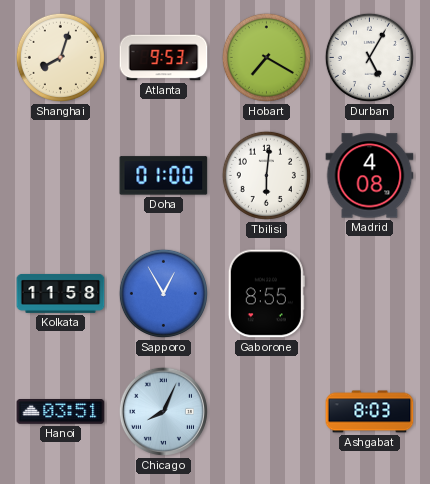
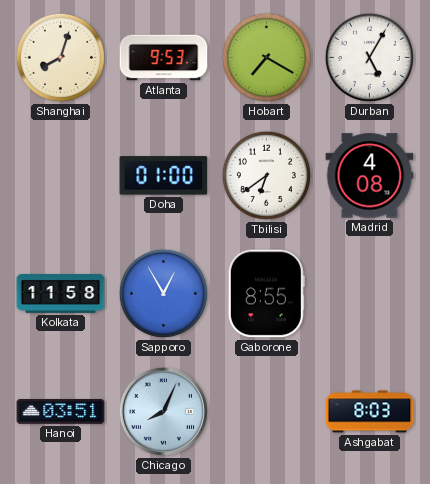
Tbilisi: 6:01 -> 6:39 (266, 175)
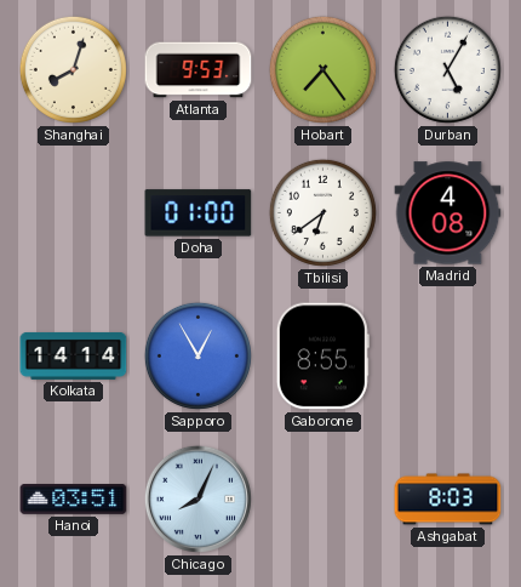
Hobart: 7:20 -> 7:24 (322, 69)
Kolkata: 11:58 -> 14:14 (74, 355)
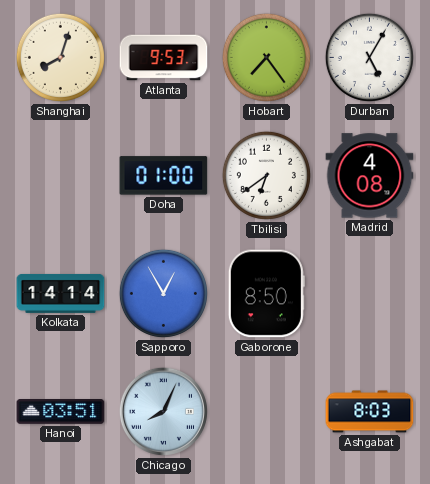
Gaborone: 8:55 -> 8:50 (266, 294)
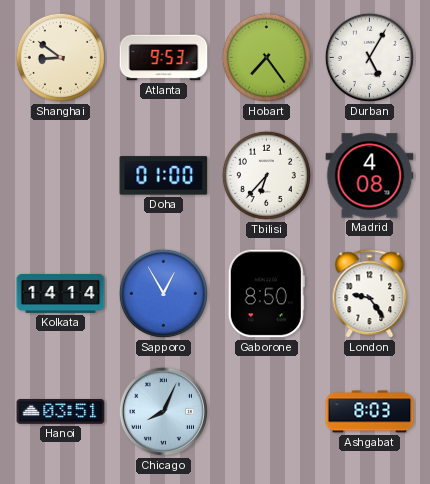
Shanghai: 8:03 -> 8:51 (60, 57)
Tbilisi: 6:39 -> 6:37 (266, 175)
London: none -> 9:24 (370, 294)
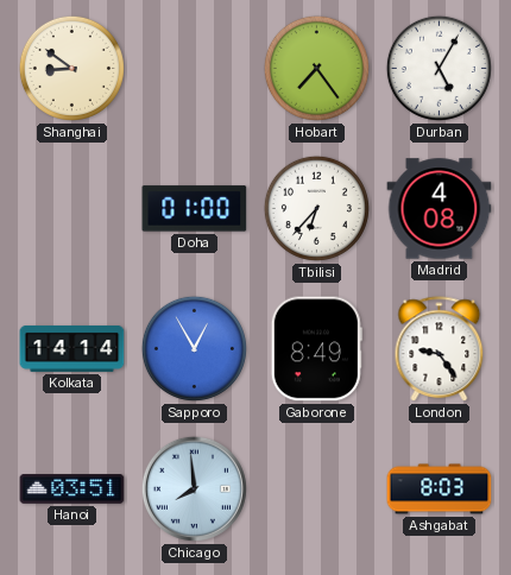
Atlanta: 9:53 -> none (164, 58)
Gaborone: 8:50 -> 8:49 (316, 349)
Chicago: 8:04 -> 7:59 (194, 488)
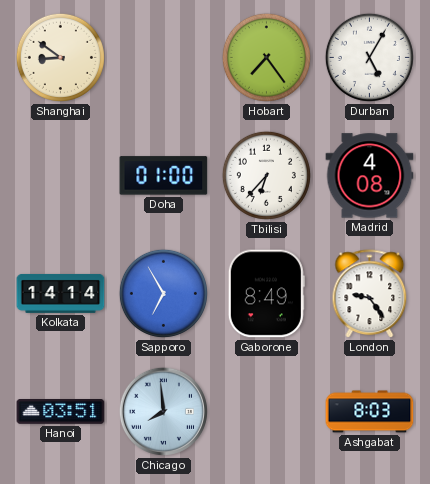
Sapporo: 12:55 -> 6:55 (163, 293)
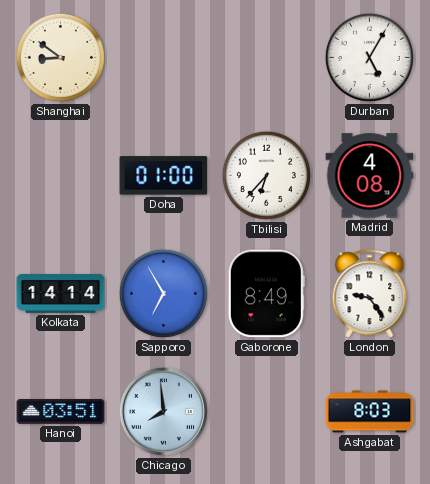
Hobart: 7:24 -> none (266, 57)
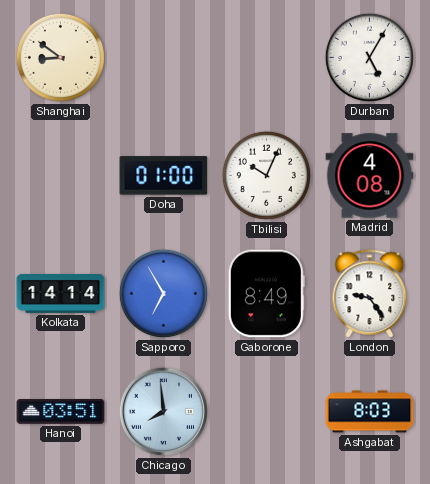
Tbilisi: 6:37 -> 10:04 (266, 175)
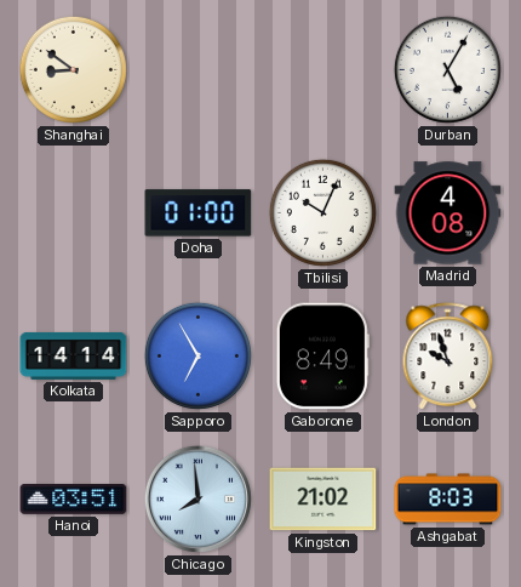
London: 9:24 -> 9:57 (448, 357)
Kingston: none -> 21:02 (324, 500)
